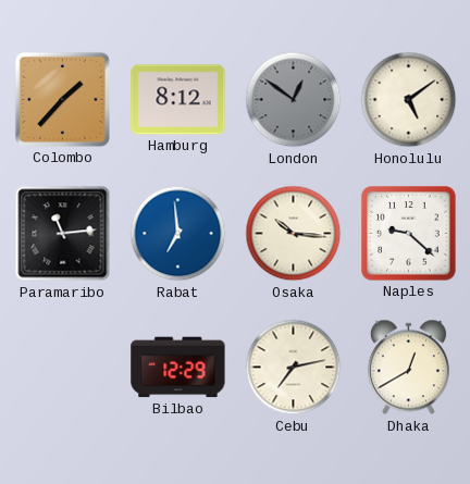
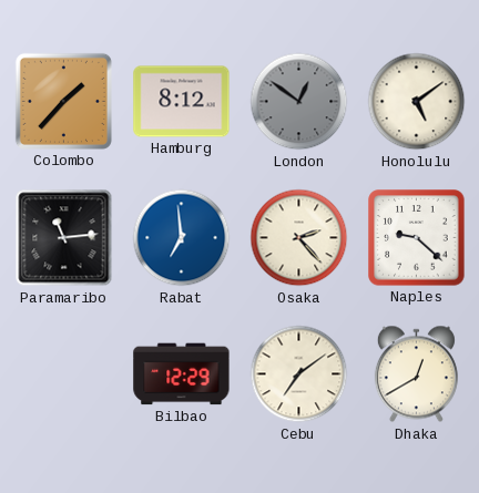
Osaka: 10:16 -> 2:23 (299, 238)
Cebu: 7:13 -> 7:09 (299, 374)
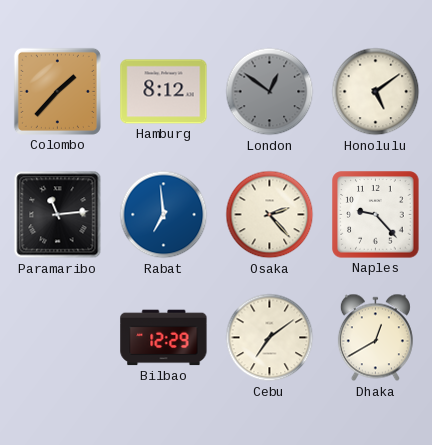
Naples: 9:22 -> 9:23 (376, 215)
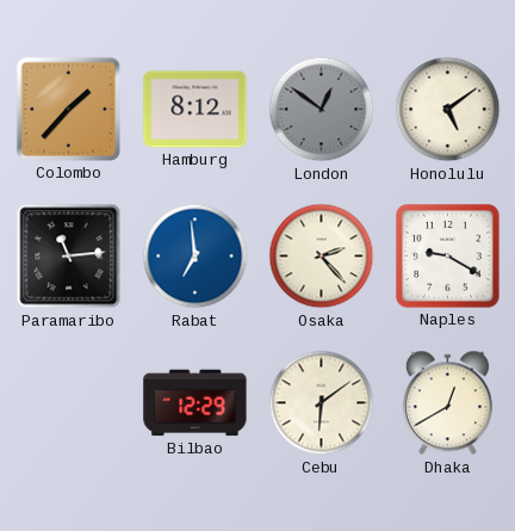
Naples: 9:23 -> 9:20 (448, 257)
Cebu: 7:09 -> 6:09 (322, 403)
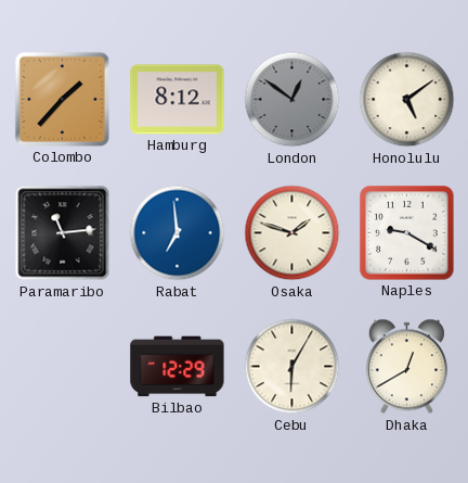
Osaka: 2:23 -> 1:48 (292, 233)
Cebu: 6:09 -> 6:05 (292, 367)
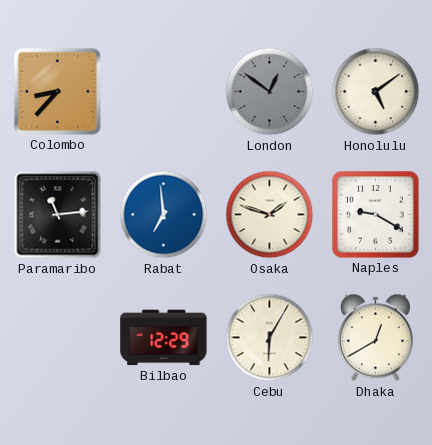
Colombo: 1:37 -> 8:37 (57, 91)
Hamburg: 8:12 -> none (178, 100)
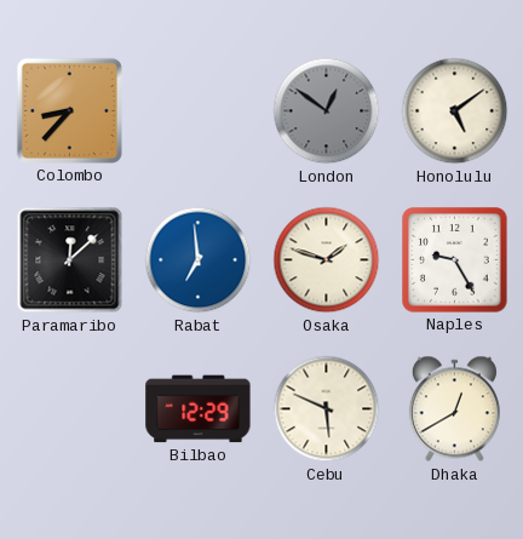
Paramaribo: 11:14 -> 12:08 (70, 260)
Naples: 9:20 -> 9:25 (455, 260)
Cebu: 6:05 -> 5:49 (327, 409)
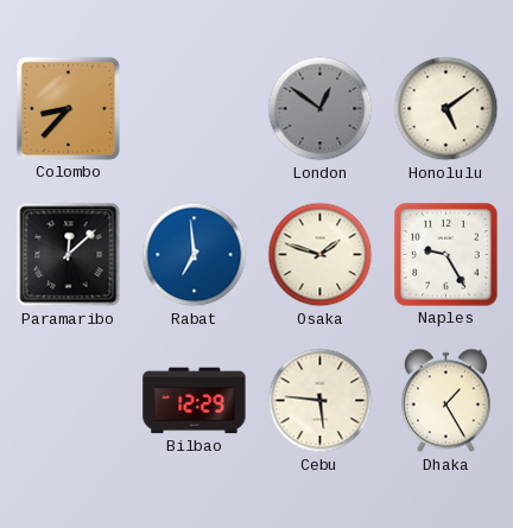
Cebu: 5:49 -> 5:46 (321, 401)
Dhaka: 12:40 -> 1:25 (445, 401)
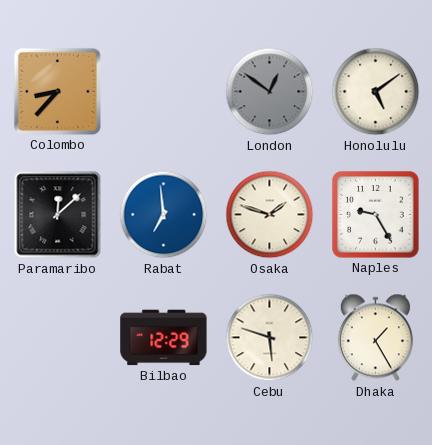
Cebu: 5:46 -> 5:48 (270, 338)
